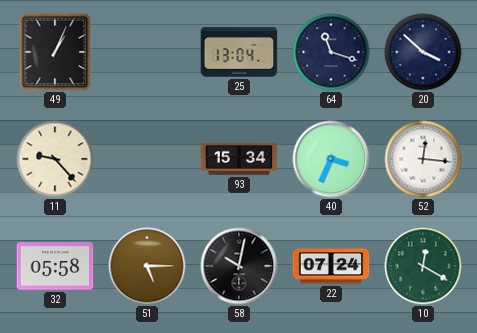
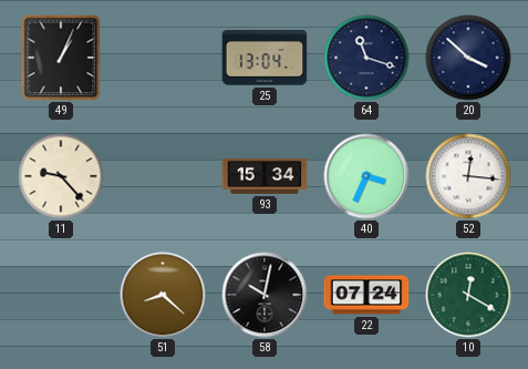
32: 05:58 -> none (55, 266)
51: 5:15 -> 8:22 (163, 295)
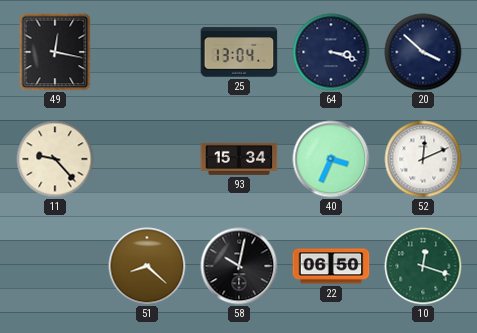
49: 1:04 -> 12:17 (55, 52)
64: 11:18 -> 3:18 (331, 52)
52: 12:16 -> 12:11 (423, 159)
22: 07:24 -> 06:50 (331, 266)
10: 12:20 -> 12:18 (423, 266)
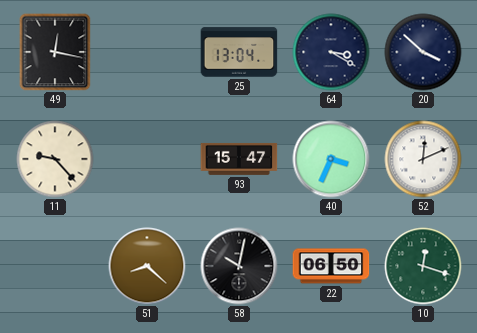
64: 3:18 -> 3:20 (331, 52)
93: 15:34 -> 15:47 (239, 159)
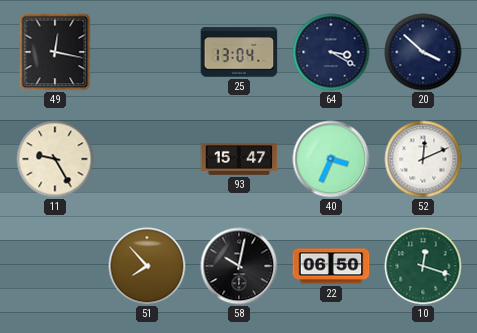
11: 9:23 -> 9:25 (55, 159)
51: 8:22 -> 7:53 (147, 266)
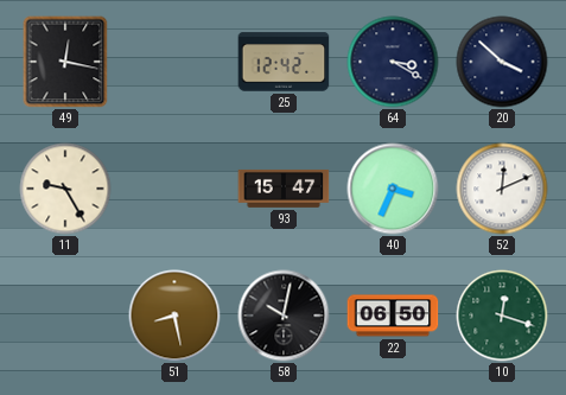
25: 13:04 -> 12:42 (284, 62)
51: 7:53 -> 8:28 (174, 316)
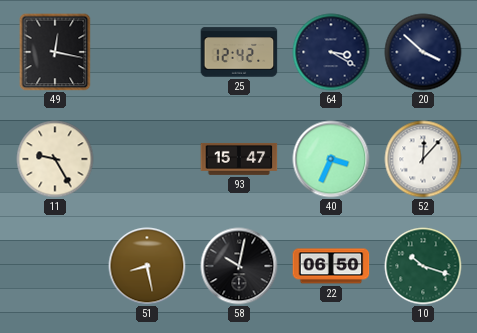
52: 12:11 -> 12:07 (423, 159)
10: 12:18 -> 10:18 (423, 266)
